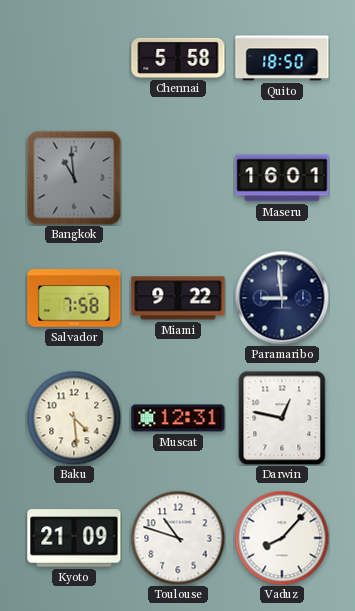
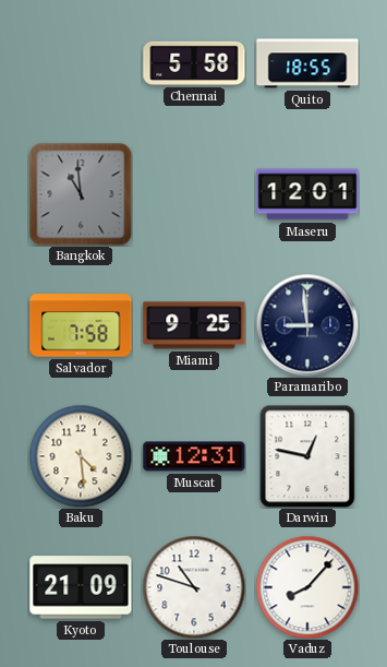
Quito: 18:50 -> 18:55 (307, 63)
Maseru: 16:01 -> 12:01 (307, 194)
Miami: 9:22 -> 9:25 (194, 325)
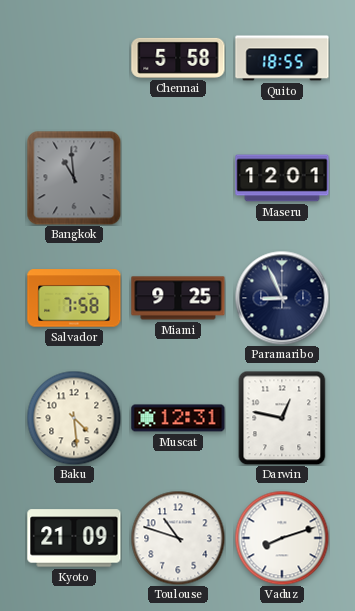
Paramaribo: 8:59 -> 8:56 (282, 298)
Vaduz: 8:07 -> 8:12 (282, 538)
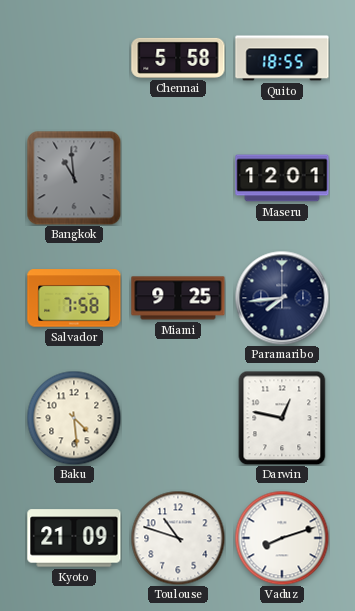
Paramaribo: 8:56 -> 7:44 (282, 298)
Muscat: 12:31 -> none (178, 418)
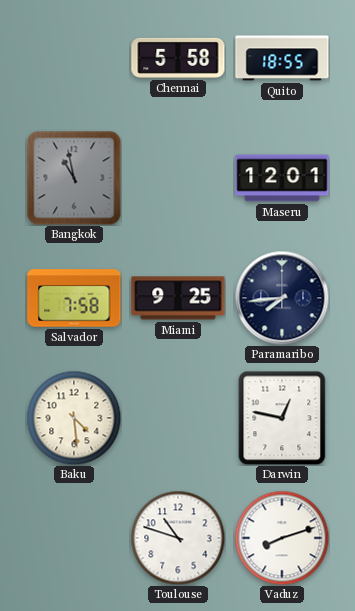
Bangkok: 10:59 -> 10:58 (74, 178)
Kyoto: 21:09 -> none (74, 538)
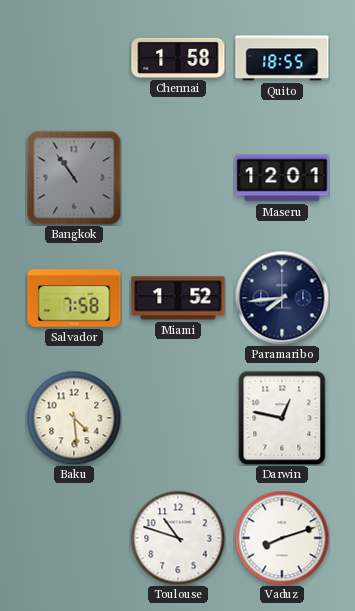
Chennai: 5:58 -> 1:58 (178, 58)
Bangkok: 10:58 -> 10:54 (74, 178)
Miami: 9:25 -> 1:52 (178, 298)
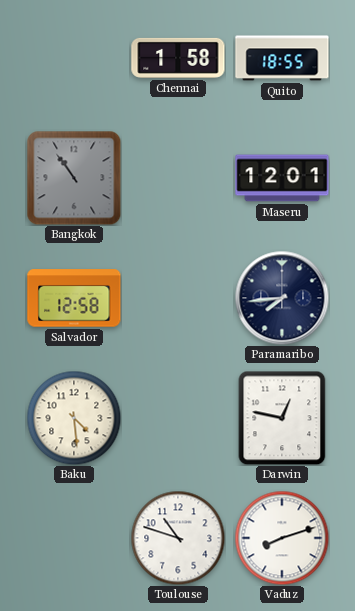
Salvador: 7:58 -> 12:58 (74, 298)
Miami: 1:52 -> none (178, 298)
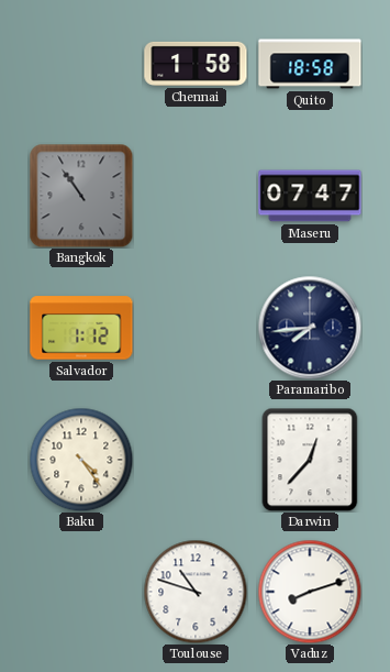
Quito: 18:55 -> 18:58 (310, 64)
Maseru: 12:01 -> 07:47 (310, 196)
Salvador: 12:58 -> 1:12 (81, 328)
Baku: 4:29 -> 4:24 (81, 460)
Darwin: 12:47 -> 12:37 (310, 460)
